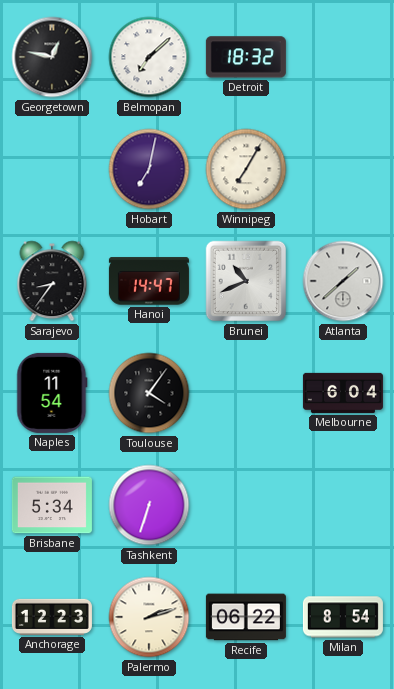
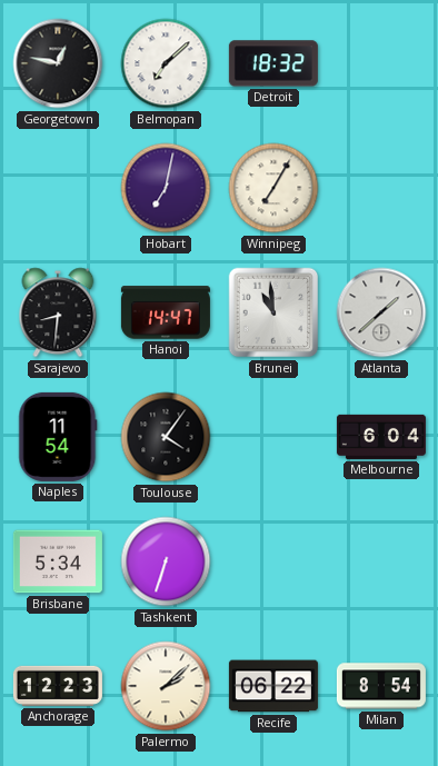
Sarajevo: 8:36 -> 8:31 (58, 312)
Brunei: 10:41 -> 10:59 (273, 312)
Palermo: 2:12 -> 2:08 (166, 686)
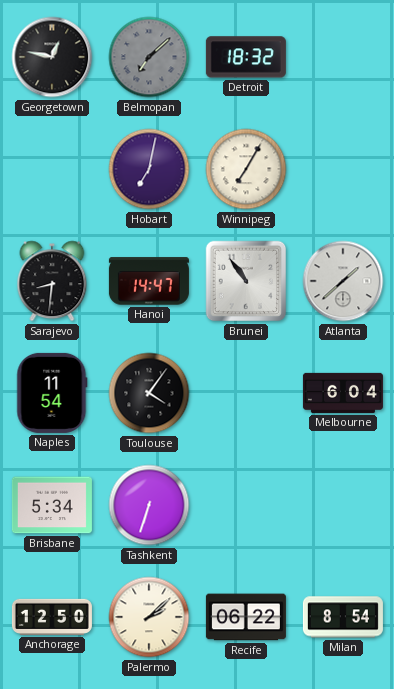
Belmopan dial: white -> grey (149, 57)
Brunei: 10:59 -> 10:54 (246, 281)
Anchorage: 12:23 -> 12:50 (52, 617)
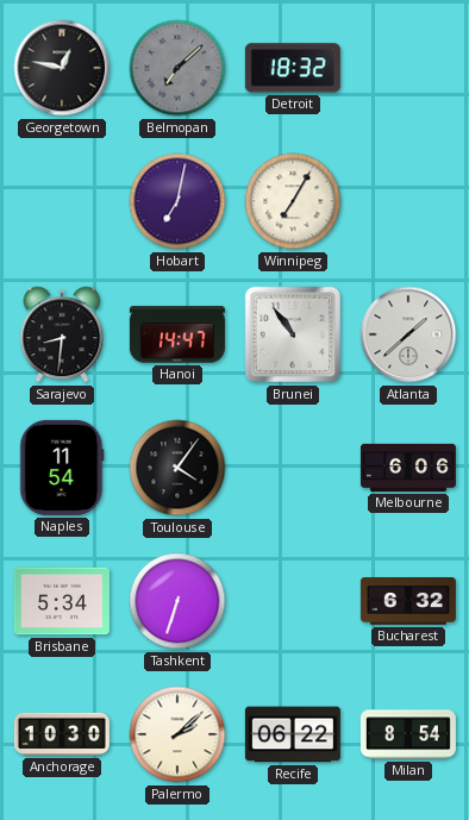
Melbourne: 6:04 -> 6:06 (408, 468)
Bucharest: none -> 6:32 (408, 601)
Anchorage: 12:50 -> 10:30 (62, 734)
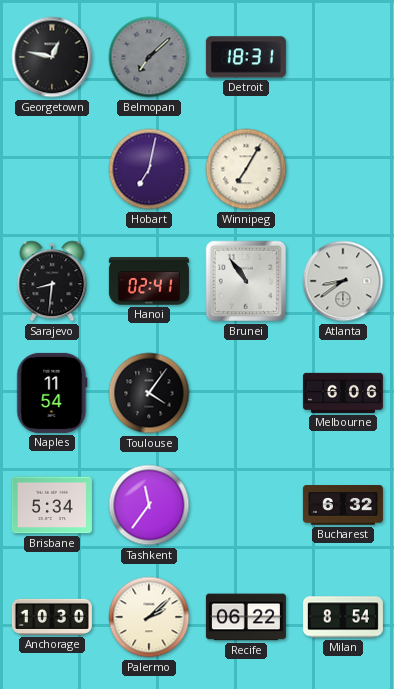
Detroit: 18:32 -> 18:31 (246, 57)
Hanoi: 14:47 -> 02:41 (149, 281)
Atlanta: 1:38 -> 8:39 (343, 281)
Tashkent: 6:33 -> 11:36 (149, 505)
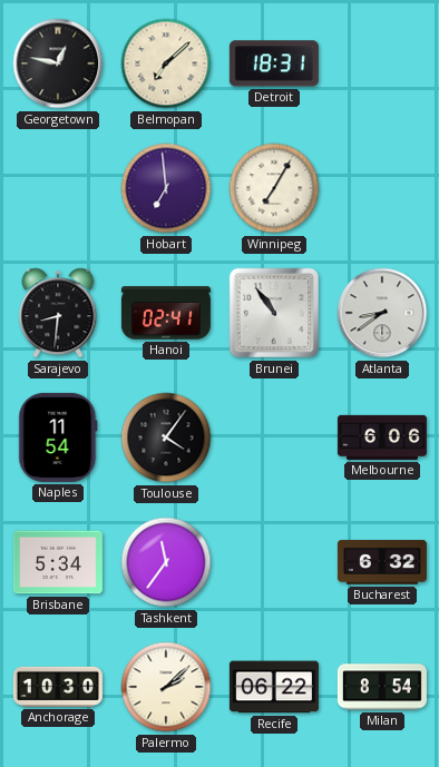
Belmopan dial: grey -> cream (166, 63)
Hobart: 7:02 -> 6:59 (166, 188)
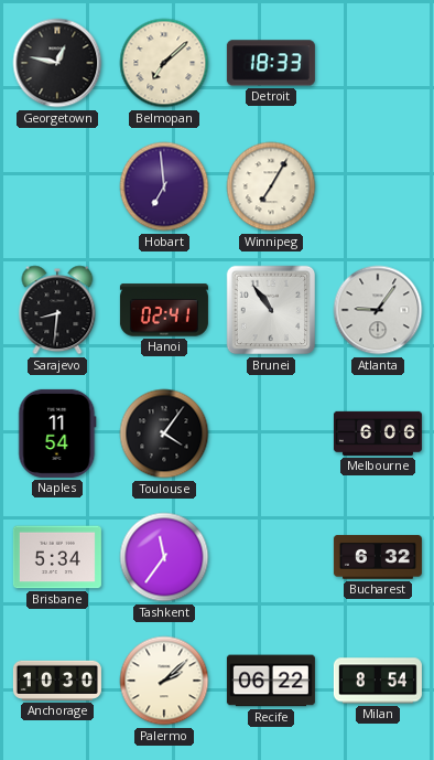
Detroit: 18:31 -> 18:33 (271, 63)
Atlanta: 8:39 -> 9:06 (378, 310)
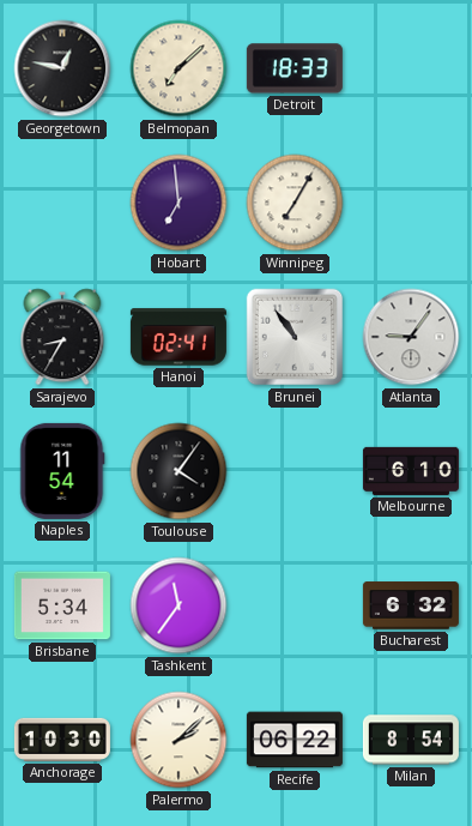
Sarajevo: 8:31 -> 8:35 (62, 337)
Melbourne: 6:06 -> 6:10 (411, 471)
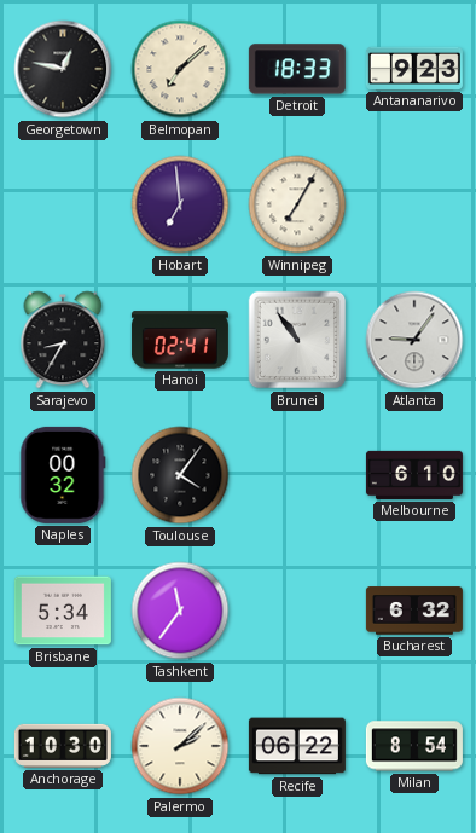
Antananarivo: none -> 9:23 (414, 68)
Naples: 11:54 -> 00:32 (63, 475)
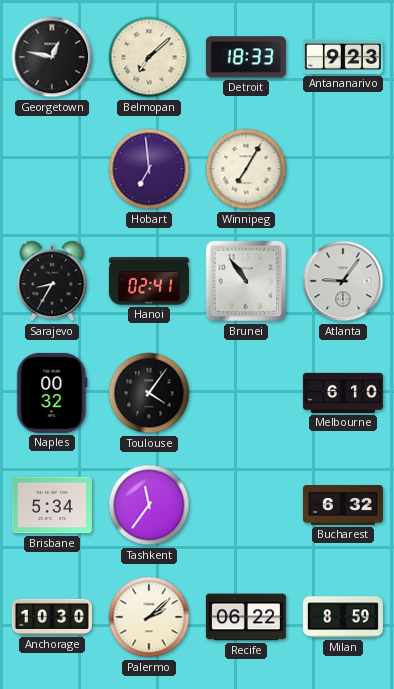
Milan: 8:54 -> 8:59 (343, 617)
